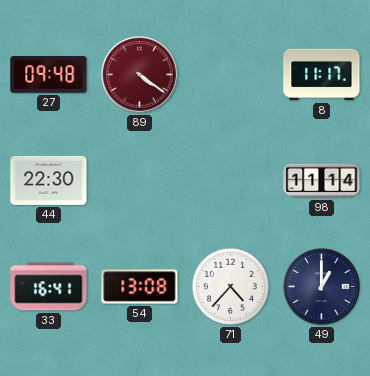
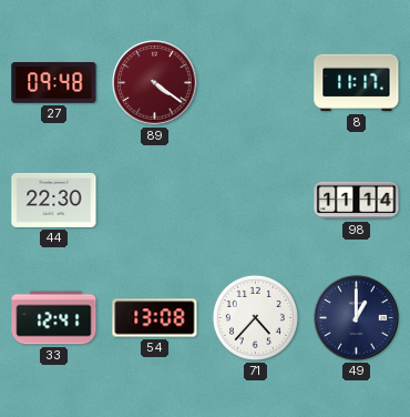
33: 16:41 -> 12:41 (54, 318)
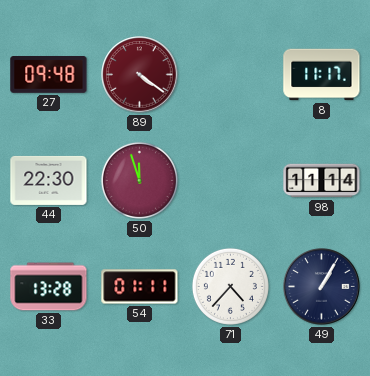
50: none -> 11:57 (139, 180)
33: 12:41 -> 13:28 (49, 287)
54: 13:08 -> 01:11 (140, 287)
49: 1:00 -> 1:05 (322, 287)
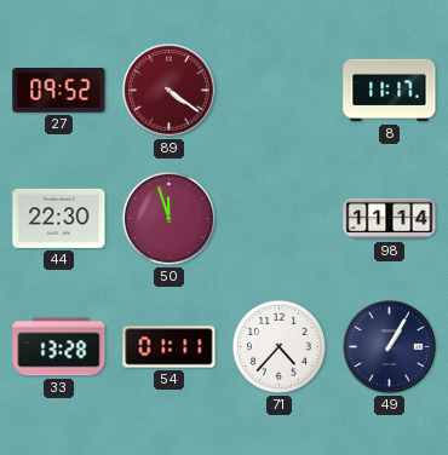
27: 09:48 -> 09:52 (59, 91)
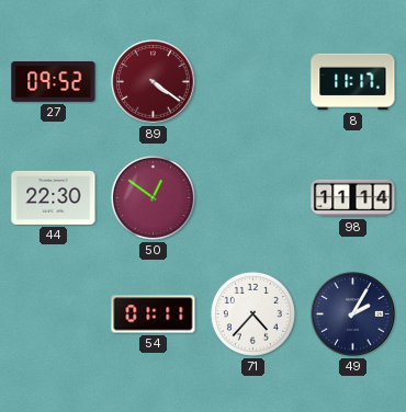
50: 11:57 -> 12:51 (153, 197)
33: 13:28 -> none (59, 347)
49: 1:05 -> 2:05 (353, 314)
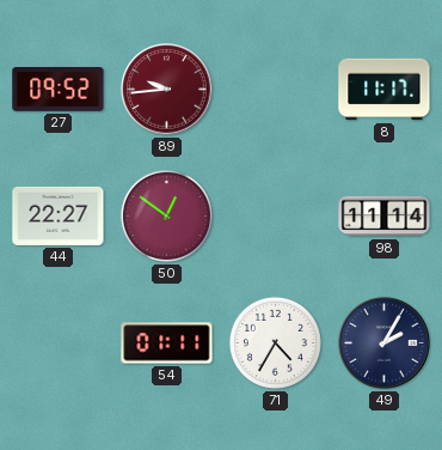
89: 4:21 -> 9:44 (167, 90)
44: 22:30 -> 22:27 (59, 215)
71: 4:37 -> 4:35 (275, 342)
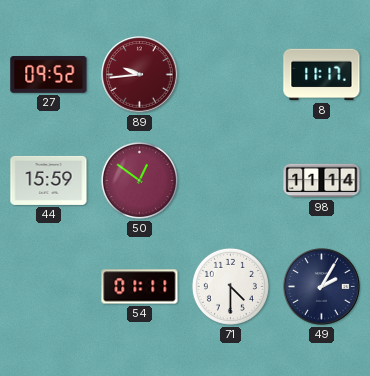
44: 22:27 -> 15:59 (49, 180)
71: 4:35 -> 4:30 (230, 286)
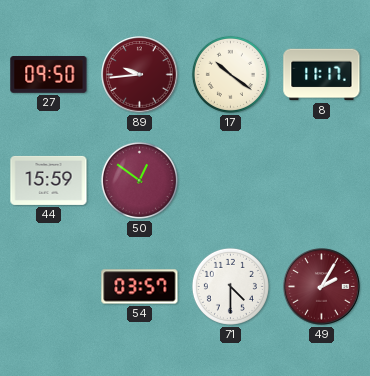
27: 09:52 -> 09:50 (49, 75)
17: none -> 10:21 (230, 74)
98: 11:14 -> none (322, 181)
54: 01:11 -> 03:57 (140, 287)
49 dial: navy -> burgundy (322, 287)
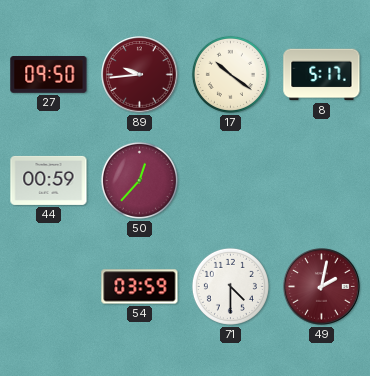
8: 11:17 -> 5:17 (322, 75)
44: 15:59 -> 00:59 (49, 180)
50: 12:51 -> 12:37 (139, 180)
54: 03:57 -> 03:59 (140, 287)
49: 2:05 -> 2:02 (322, 287)
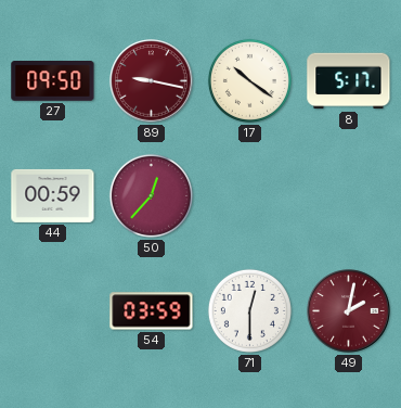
89: 9:44 -> 9:17 (152, 81)
71: 4:30 -> 12:30 (249, 310)
